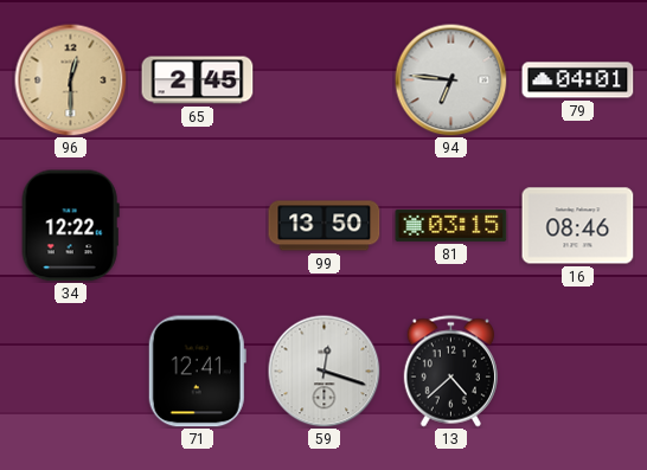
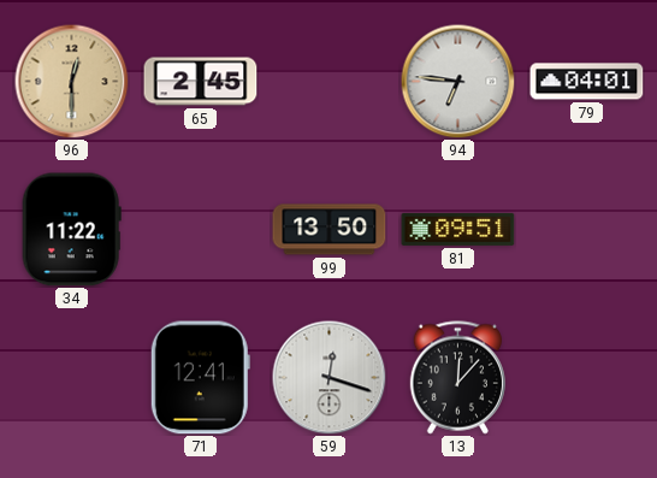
34: 12:22 -> 11:22 (71, 230)
81: 03:15 -> 09:51 (458, 229)
16: 08:46 -> none (578, 226)
13: 4:38 -> 12:07 (457, 378)
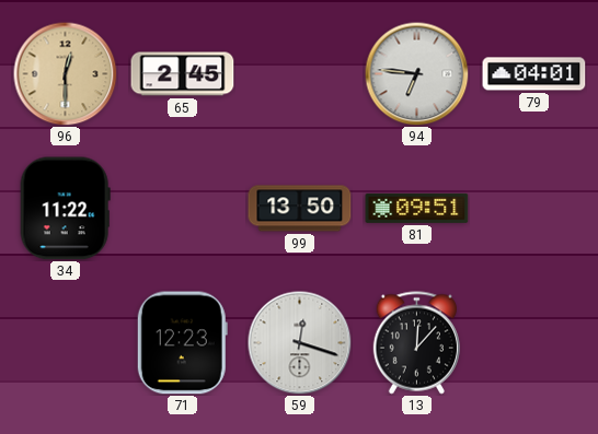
71: 12:41 -> 12:23 (182, 343)
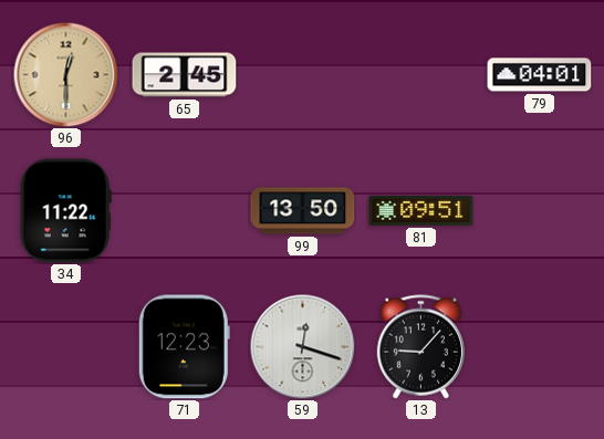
94: 6:46 -> none (416, 73)
13: 12:07 -> 9:07 (420, 347)
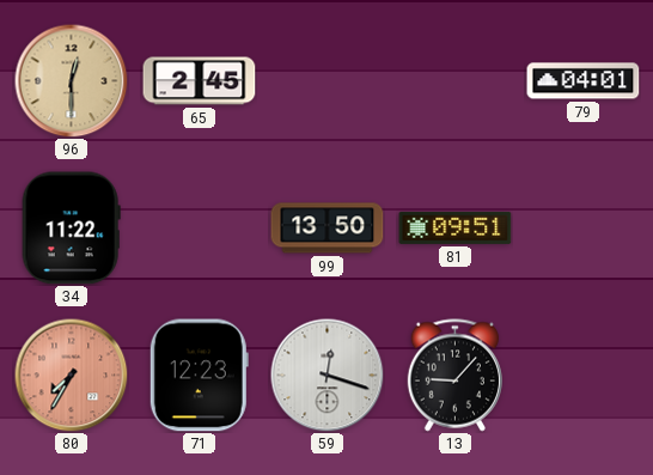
80: none -> 7:35 (71, 374)
